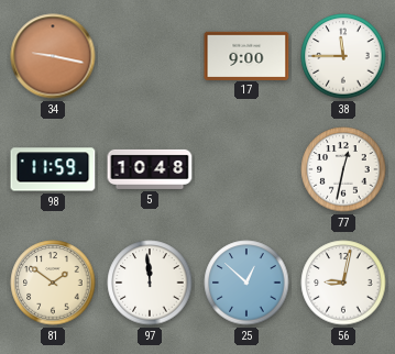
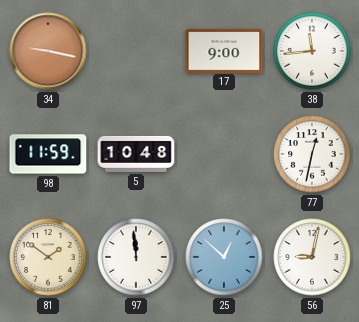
38: 11:45 -> 11:44 (312, 51)
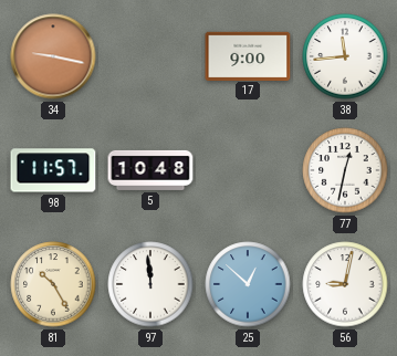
98: 11:59 -> 11:57 (53, 170)
81: 1:51 -> 10:25 (53, 284)
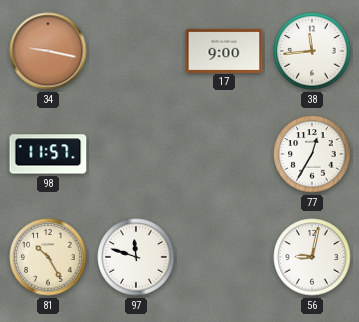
5: 10:48 -> none (150, 170)
77: 12:32 -> 12:35 (312, 154)
97: 11:59 -> 11:48 (136, 257)
25: 12:52 -> none (248, 284)
